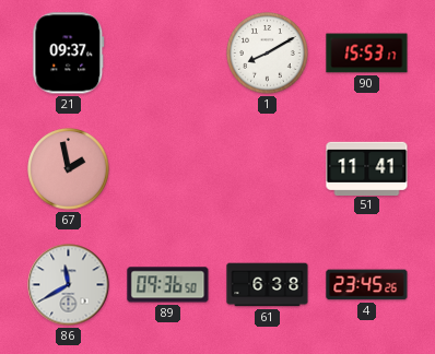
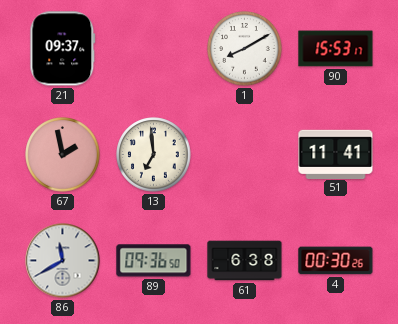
13: none -> 6:59 (154, 155)
4: 23:45 -> 00:30 (336, 261)
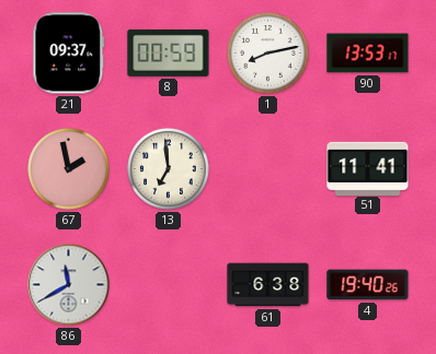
8: none -> 00:59 (169, 52)
1: 8:10 -> 8:13 (268, 54)
90: 15:53 -> 13:53 (368, 54)
89: 09:36 -> none (154, 261)
4: 00:30 -> 19:40 (368, 285)
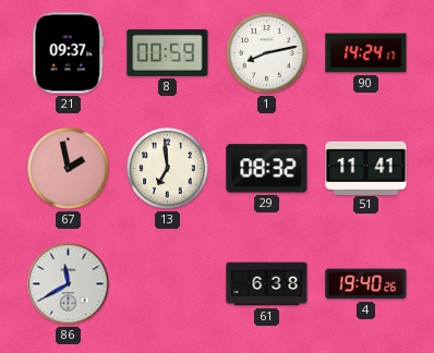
90: 13:53 -> 14:24 (366, 53)
29: none -> 08:32 (267, 169)
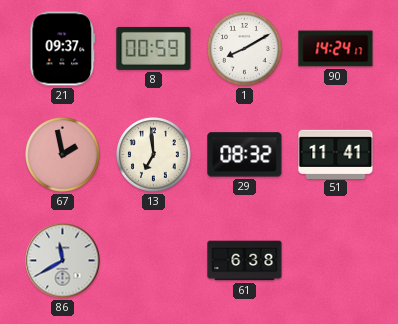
1: 8:13 -> 8:10 (245, 49)
4: 19:40 -> none (366, 284)
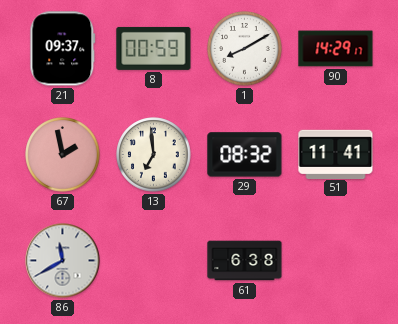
90: 14:24 -> 14:29 (336, 49)
